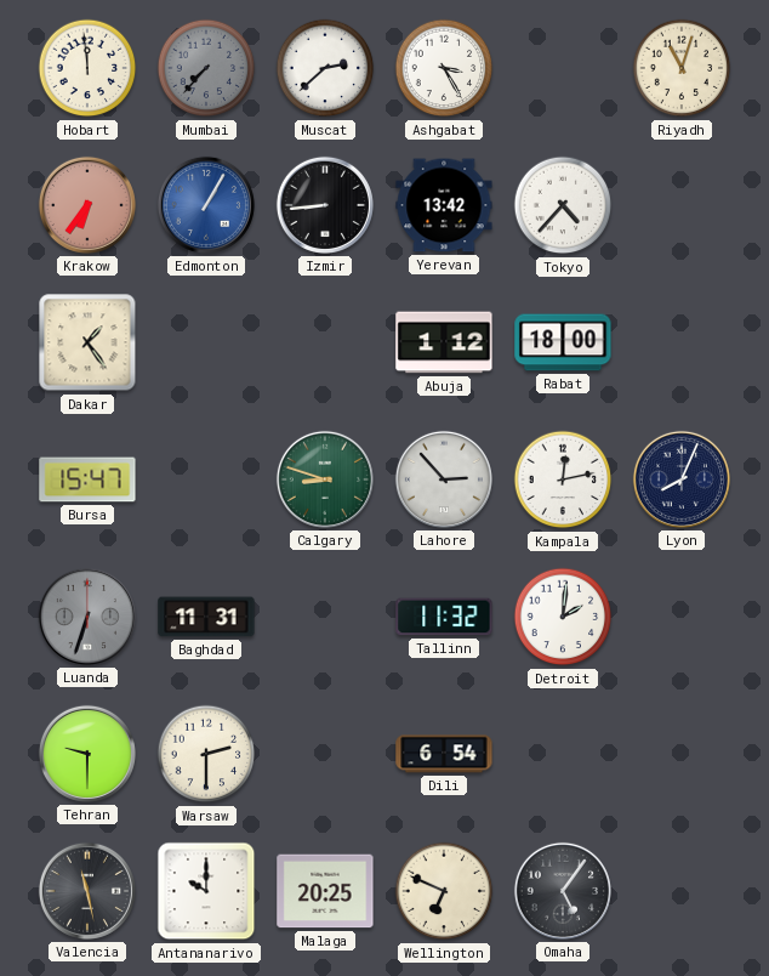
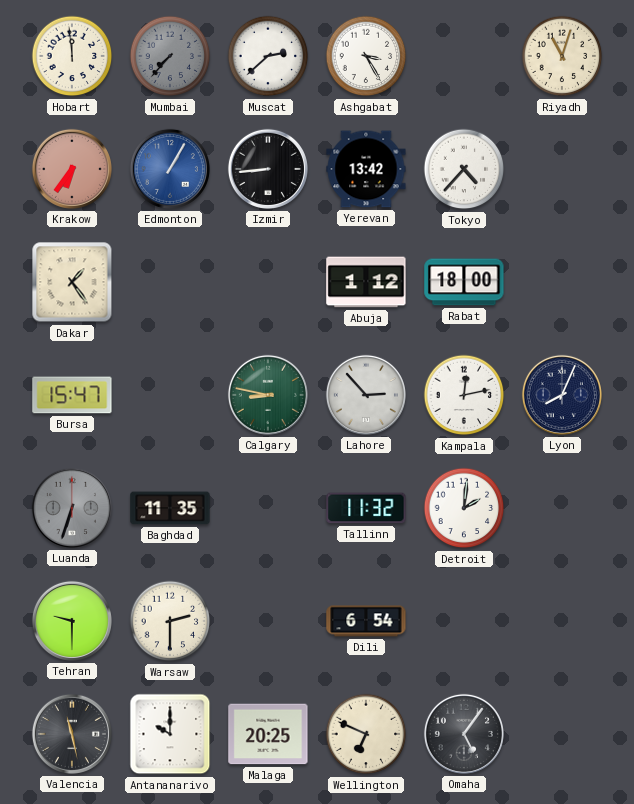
Calgary: 8:48 -> 8:47 (268, 395)
Baghdad: 11:31 -> 11:35 (170, 508)
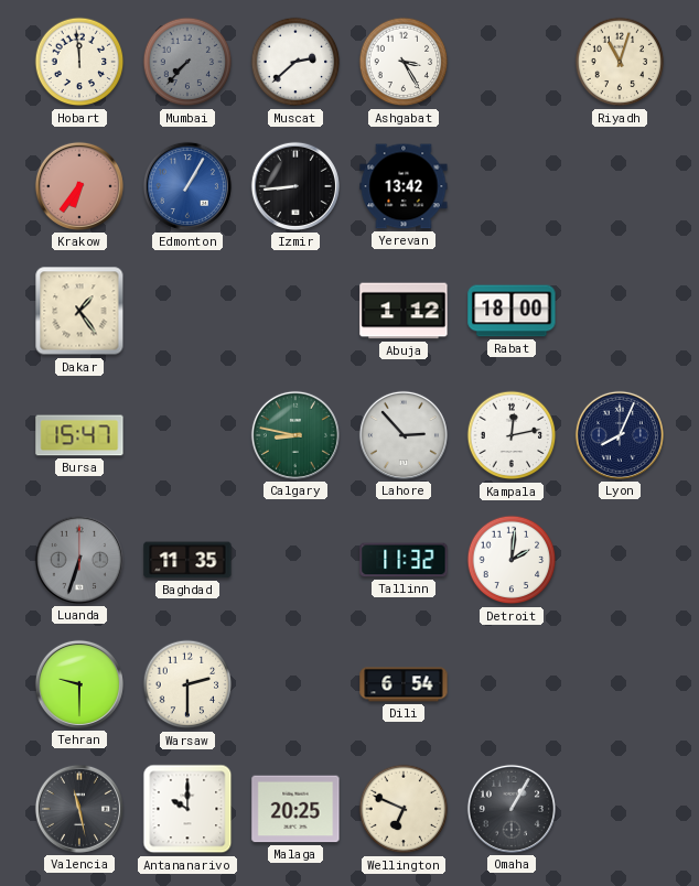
Tokyo: 4:37 -> none (464, 169)
Omaha: 5:06 -> 1:05 (512, 809)
